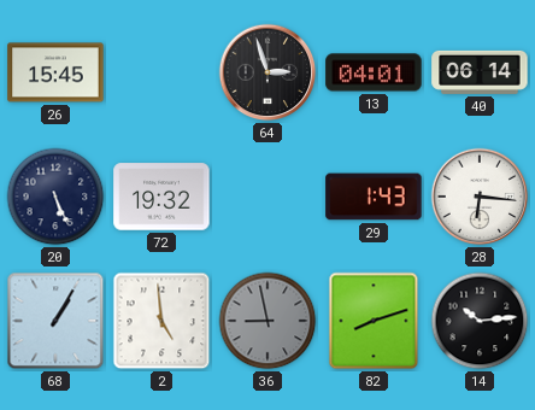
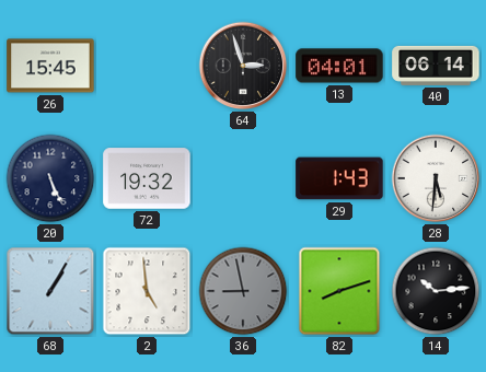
28: 6:16 -> 5:31 (436, 178)
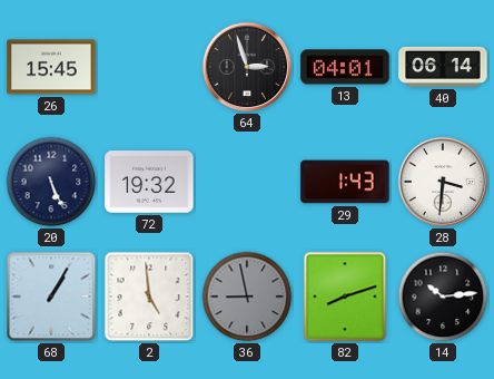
28: 5:31 -> 3:31 (443, 182)
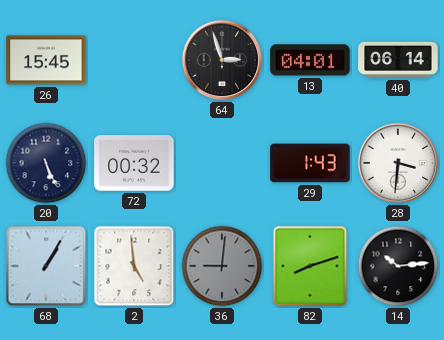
72: 19:32 -> 00:32 (134, 163)
36: 8:58 -> 9:01 (222, 266)
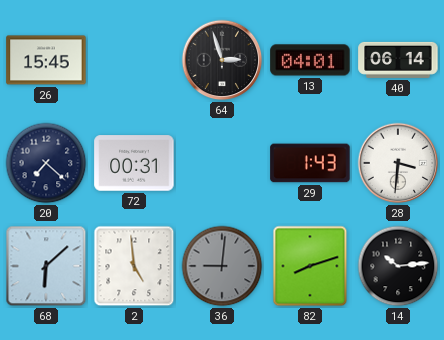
20: 5:26 -> 7:22 (46, 163)
72: 00:32 -> 00:31 (134, 163)
68: 1:05 -> 6:08 (46, 266)
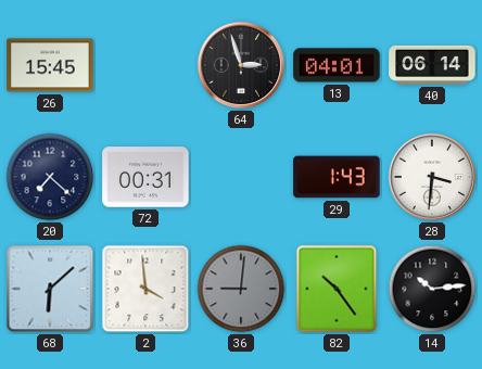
2: 4:59 -> 3:59 (145, 289)
82: 8:12 -> 10:24 (337, 289)
